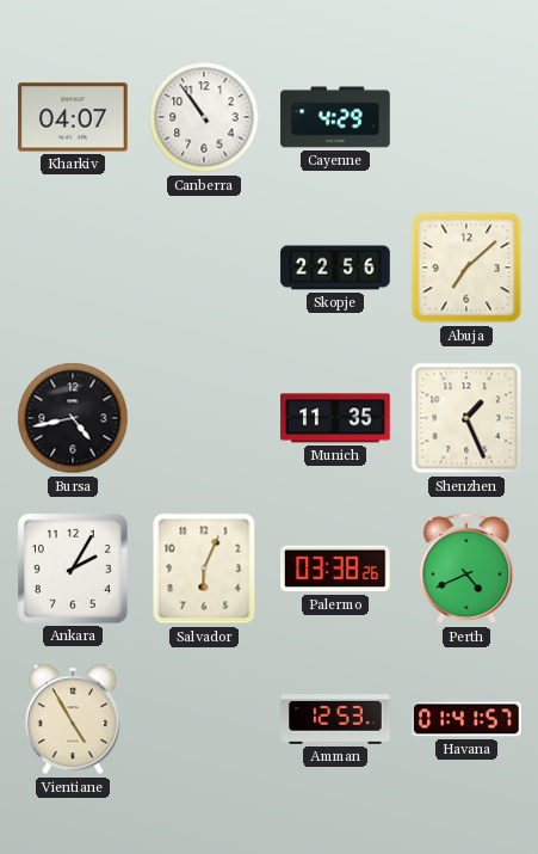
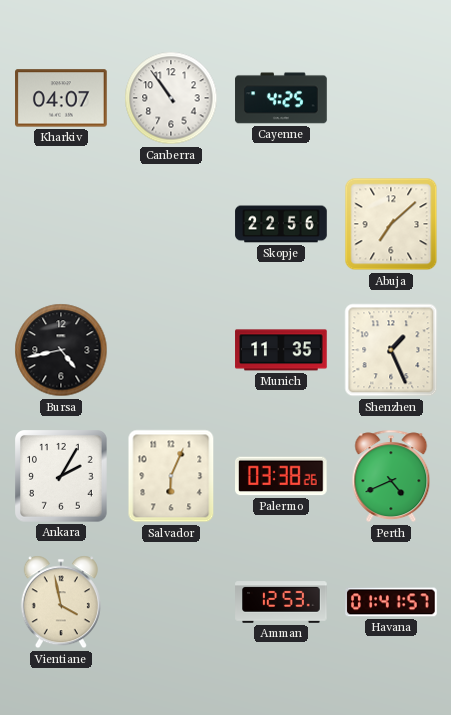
Cayenne: 4:29 -> 4:25 (281, 98)
Vientiane: 4:55 -> 3:58 (61, 602)
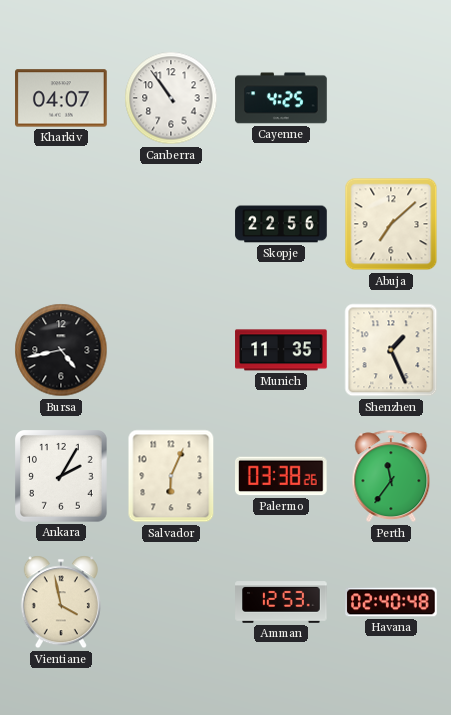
Perth: 4:41 -> 11:36 (391, 476)
Havana: 01:41 -> 02:40 (391, 602)
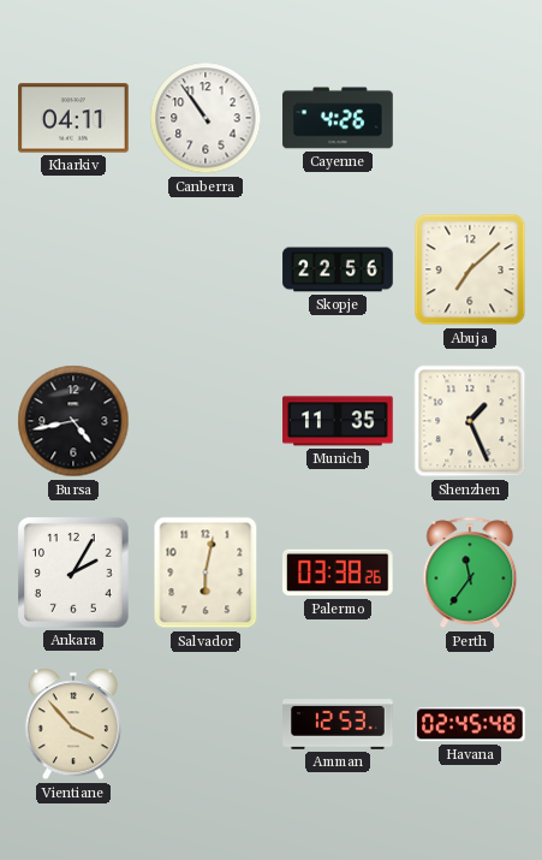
Kharkiv: 04:07 -> 04:11 (73, 118)
Cayenne: 4:25 -> 4:26 (338, 118)
Salvador: 6:04 -> 6:02 (206, 573)
Vientiane: 3:58 -> 3:53 (73, 724)
Havana: 02:40 -> 02:45 (470, 724)
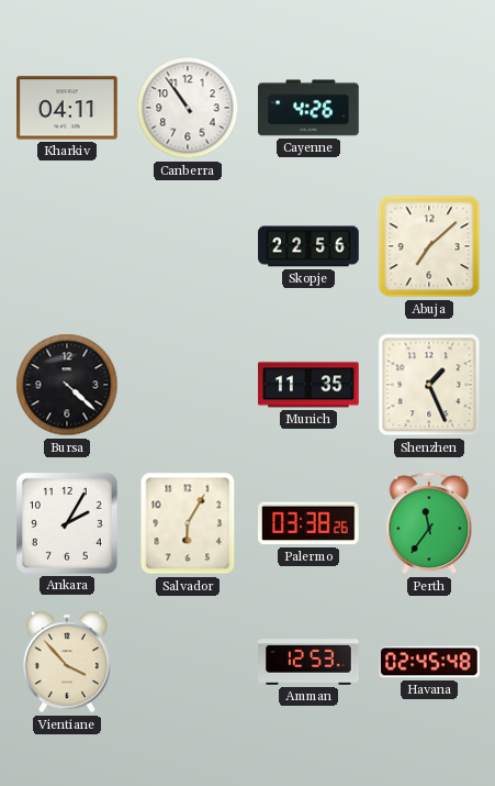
Bursa: 4:43 -> 4:22 (67, 385)
Salvador: 6:02 -> 6:05 (188, 523)
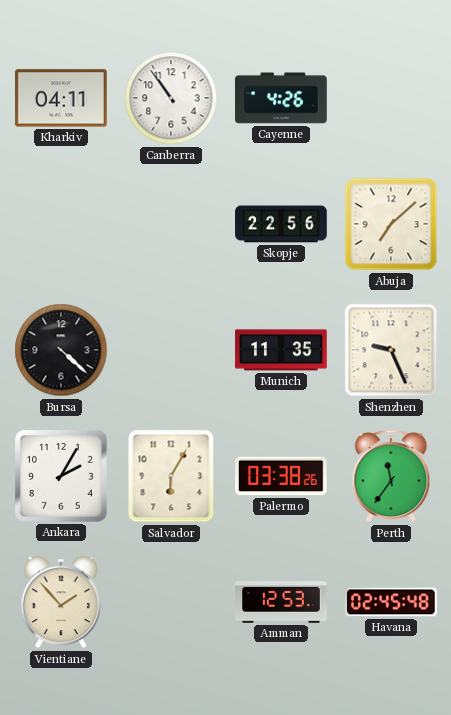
Shenzhen: 1:26 -> 9:26 (391, 350)
Vientiane: 3:53 -> 1:53 (61, 602)
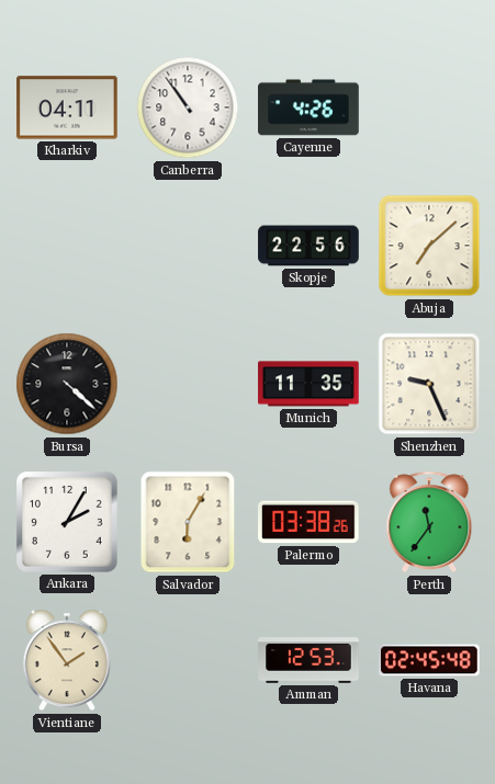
Vientiane: 1:53 -> 1:54 (67, 660)
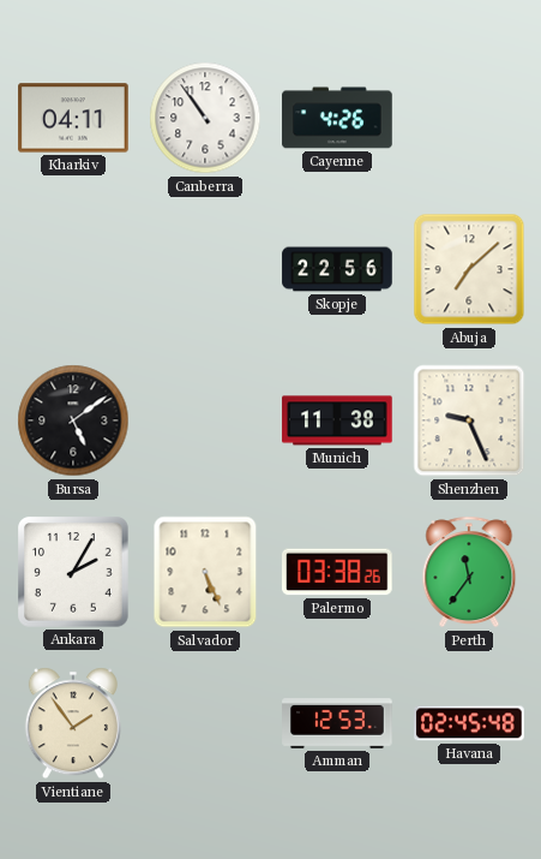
Bursa: 4:22 -> 5:09 (73, 420)
Munich: 11:35 -> 11:38 (337, 420)
Salvador: 6:05 -> 5:26 (205, 572)
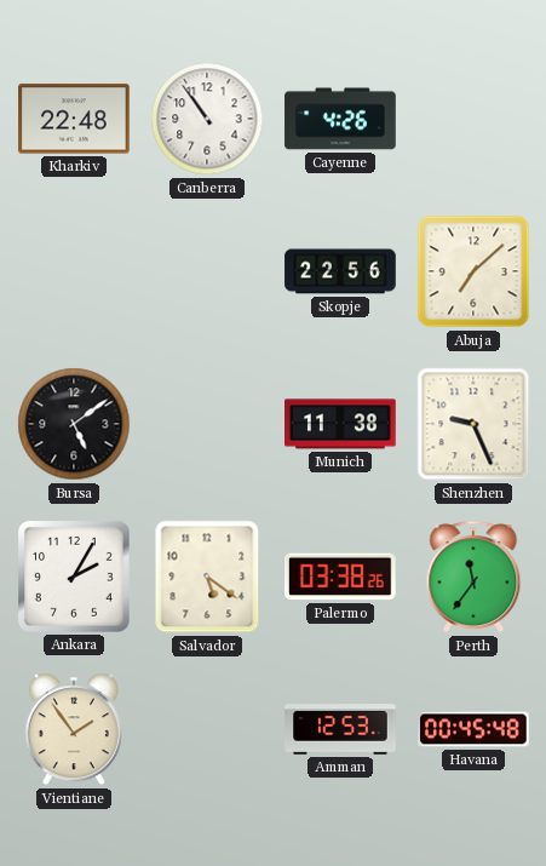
Kharkiv: 04:11 -> 22:48 (74, 119)
Salvador: 5:26 -> 5:21 (207, 577)
Havana: 02:45 -> 00:45 (473, 729)
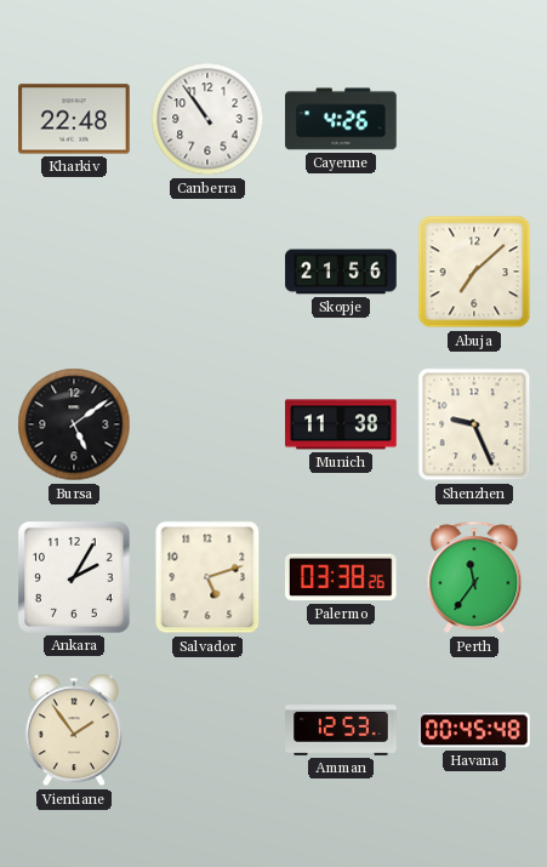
Skopje: 22:56 -> 21:56 (341, 272)
Salvador: 5:21 -> 5:12 (207, 577)
